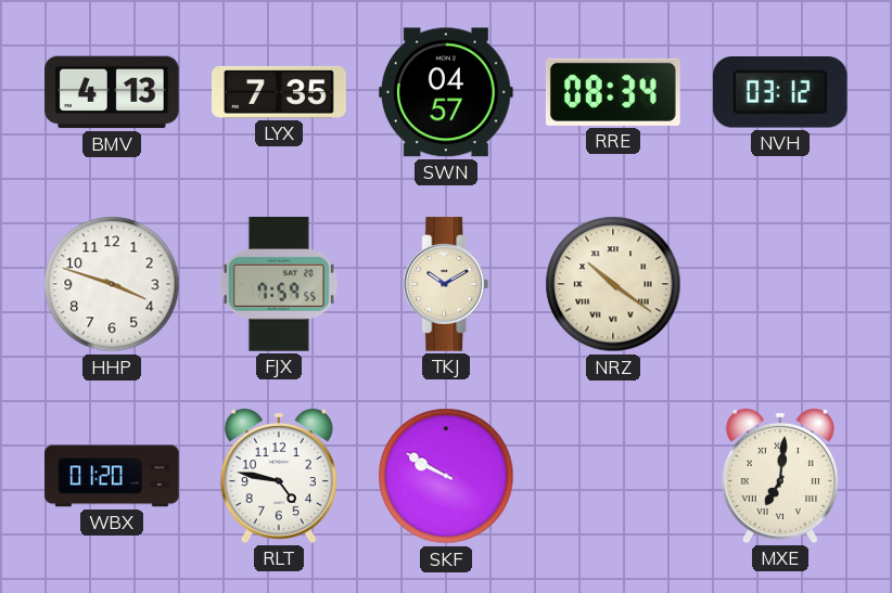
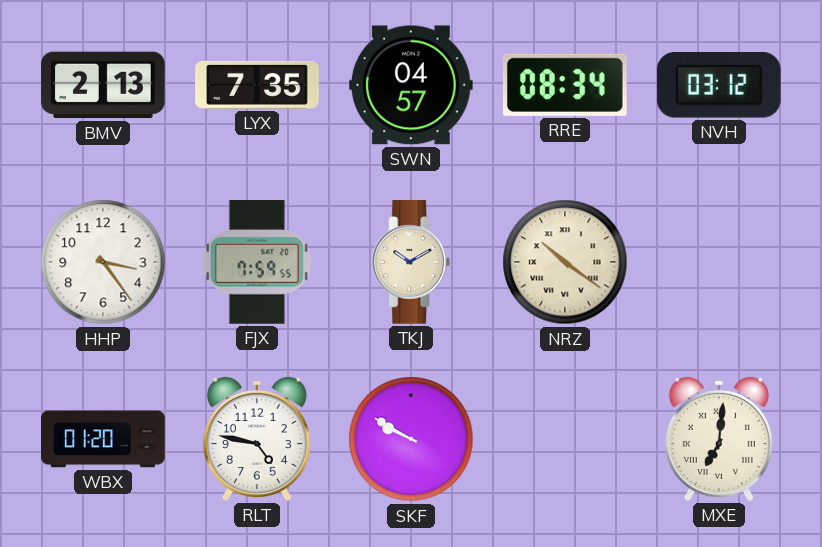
BMV: 4:13 -> 2:13 (103, 85)
HHP: 3:48 -> 3:24 (103, 262)
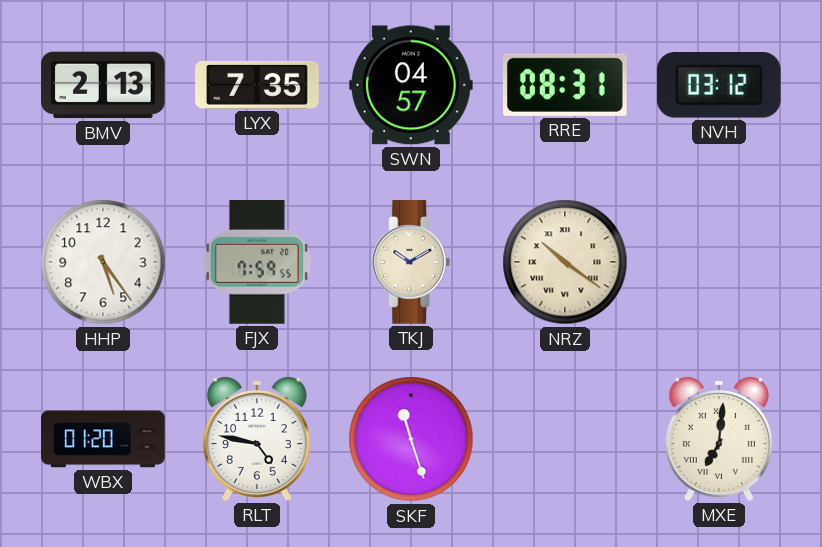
RRE: 08:34 -> 08:31 (565, 85)
HHP: 3:24 -> 5:24 (103, 262)
SKF: 9:50 -> 11:27 (411, 439)
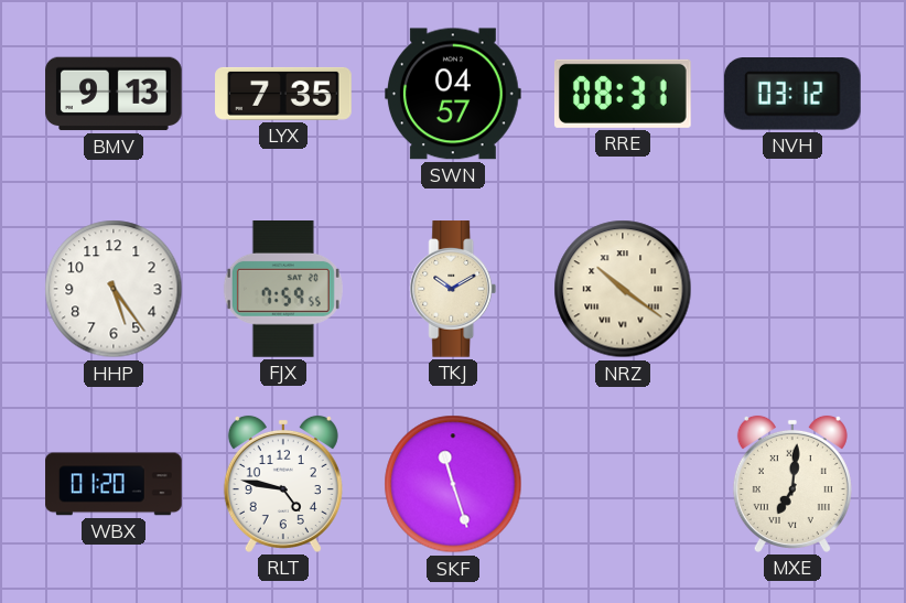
BMV: 2:13 -> 9:13 (114, 94)
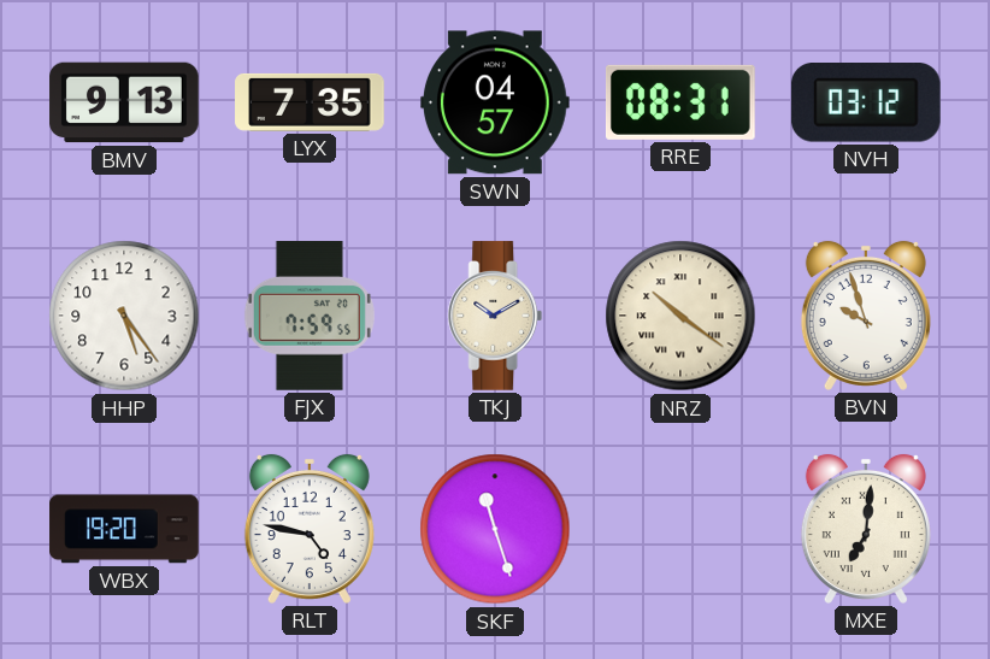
BVN: none -> 9:57 (866, 316)
WBX: 01:20 -> 19:20 (124, 529)
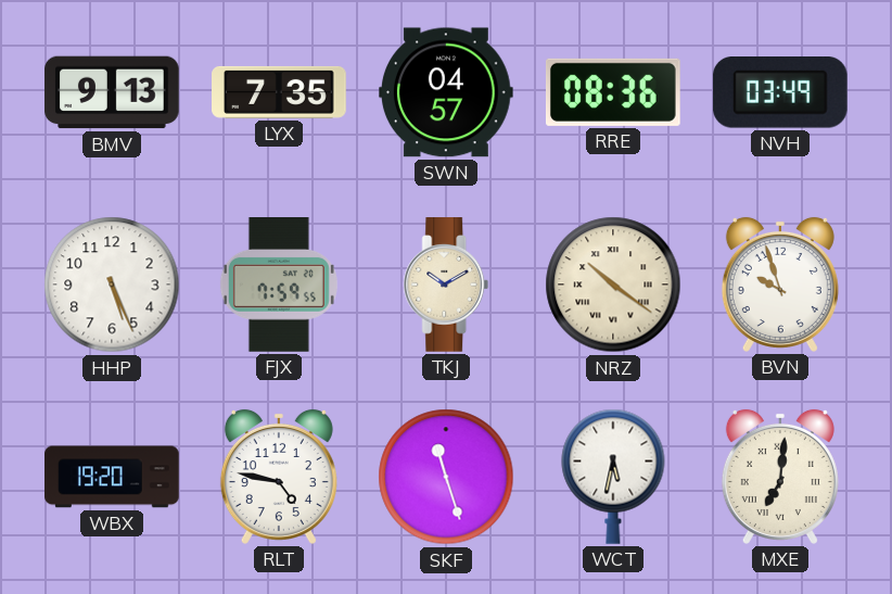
RRE: 08:31 -> 08:36 (613, 92)
NVH: 03:12 -> 03:49 (780, 93)
HHP: 5:24 -> 5:26 (112, 285)
WCT: none -> 5:32 (613, 477)
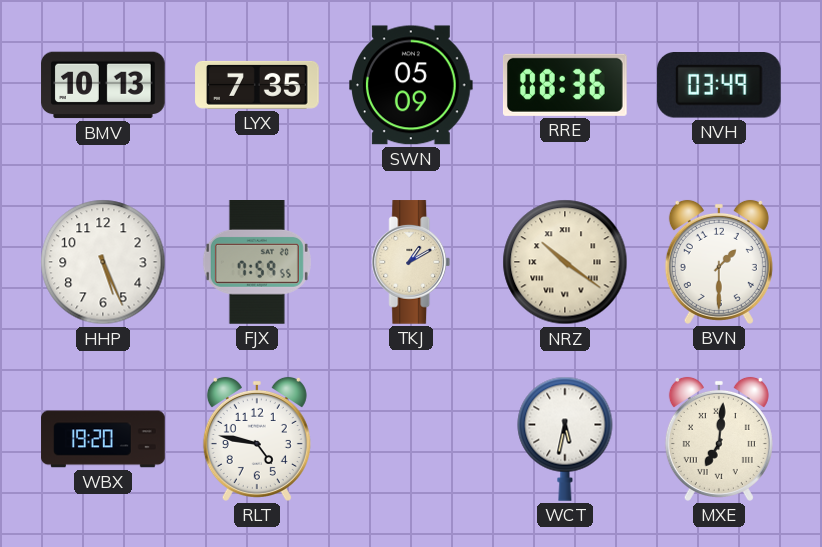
BMV: 9:13 -> 10:13 (103, 85)
SWN: 04:57 -> 05:09 (412, 85)
TKJ: 10:10 -> 1:10 (411, 262)
BVN: 9:57 -> 1:30 (719, 262)
SKF: 11:27 -> none (446, 477)
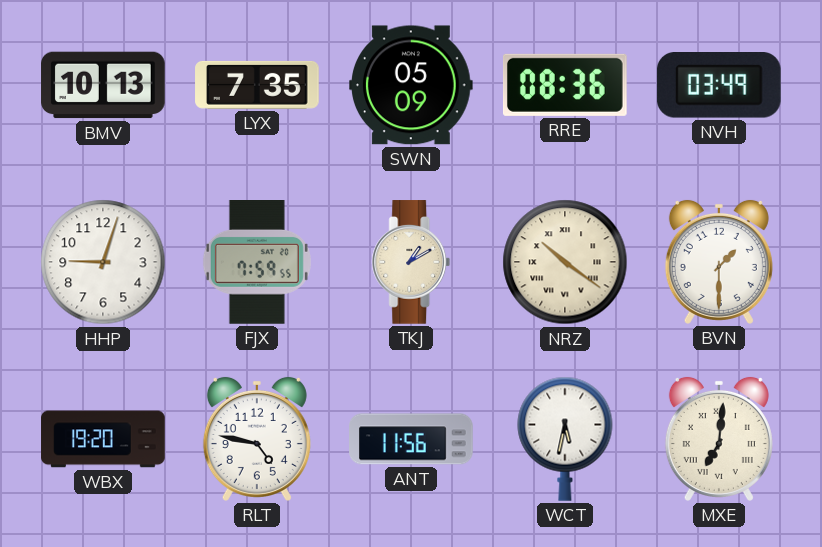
HHP: 5:26 -> 9:03 (103, 262)
ANT: none -> 11:56 (411, 439)
